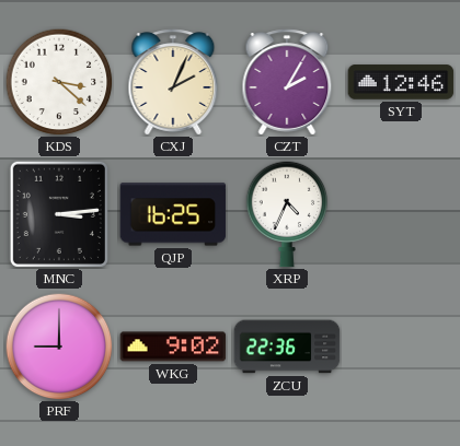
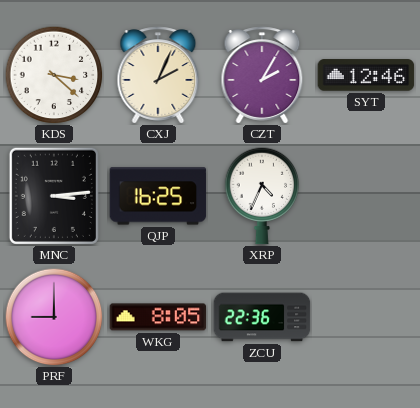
WKG: 9:02 -> 8:05 (158, 317)
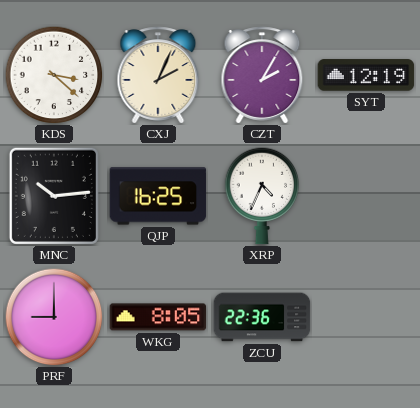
SYT: 12:46 -> 12:19 (366, 75)
MNC: 3:14 -> 10:14 (54, 196)
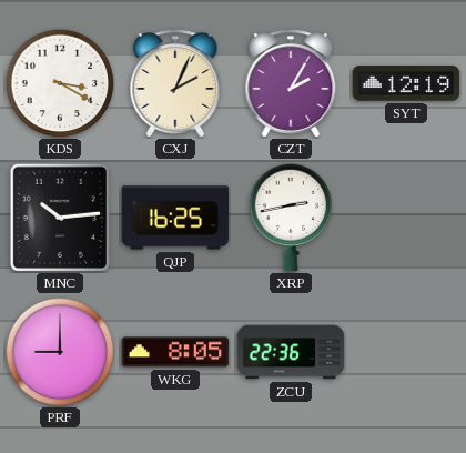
KDS: 3:22 -> 3:20 (60, 83)
XRP: 4:34 -> 2:43 (291, 218)
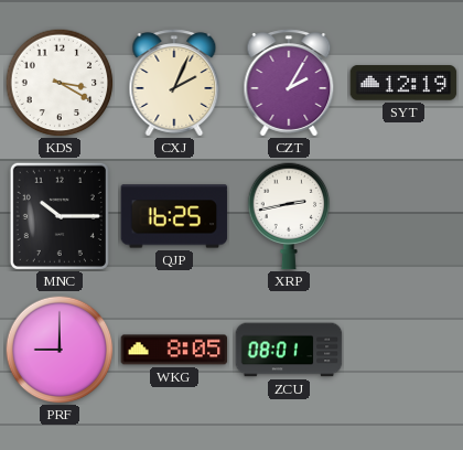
MNC: 10:14 -> 10:15 (60, 216)
ZCU: 22:36 -> 08:01 (289, 350)
